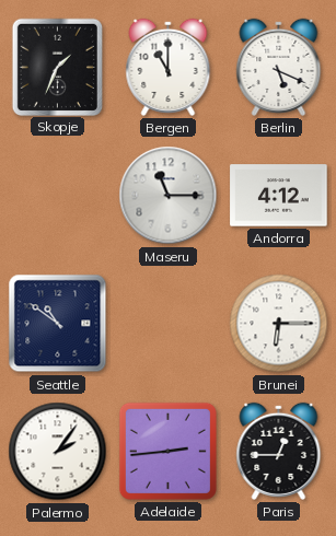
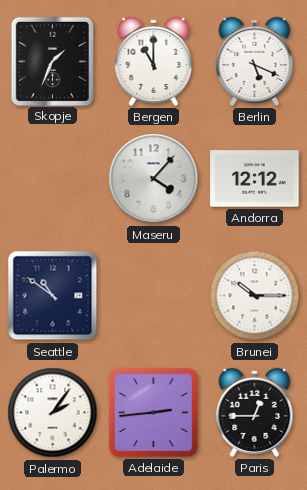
Maseru: 11:15 -> 4:07 (154, 179)
Andorra: 4:12 -> 12:12 (255, 179)
Brunei: 6:15 -> 10:15 (255, 296)
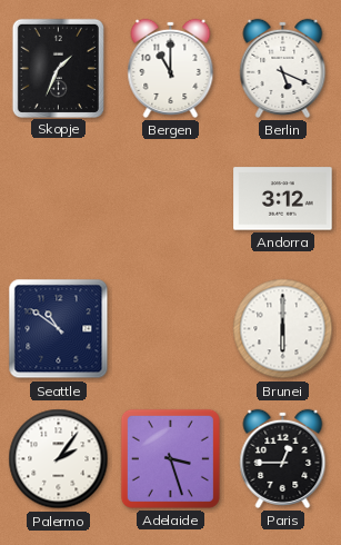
Maseru: 4:07 -> none (154, 179)
Andorra: 12:12 -> 3:12 (283, 199)
Brunei: 10:15 -> 6:00 (283, 329)
Adelaide: 2:44 -> 3:27 (170, 458)
